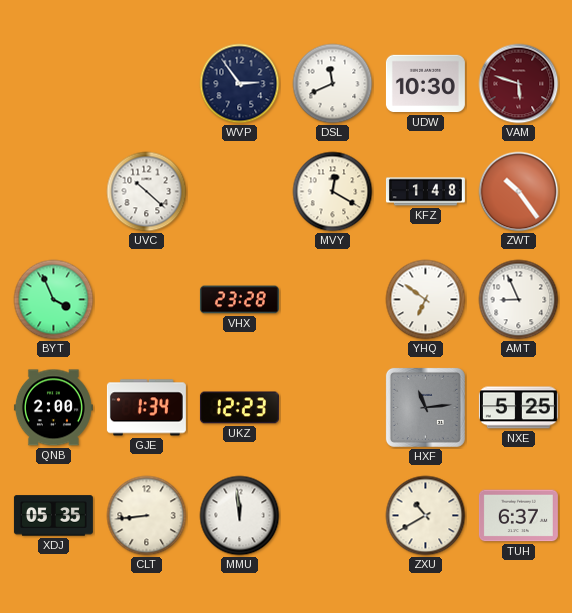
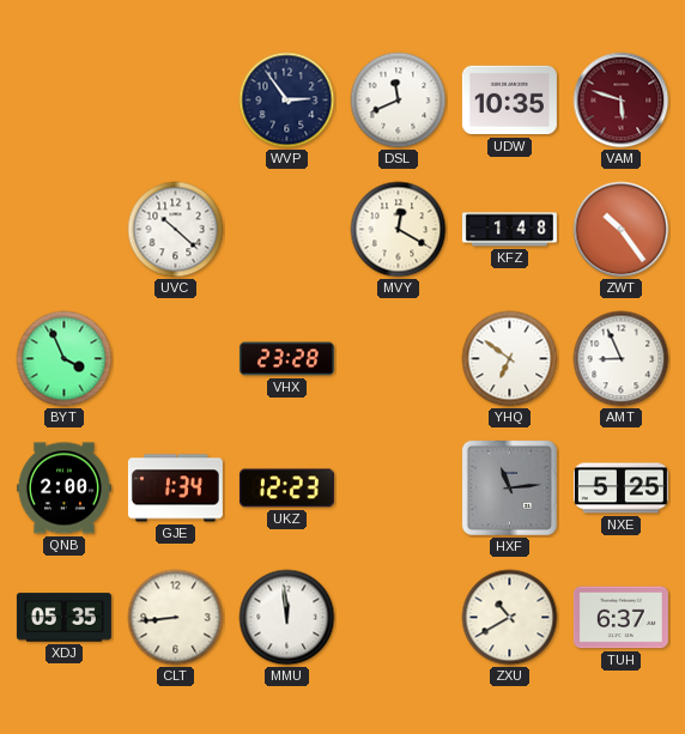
UDW: 10:30 -> 10:35 (509, 101)
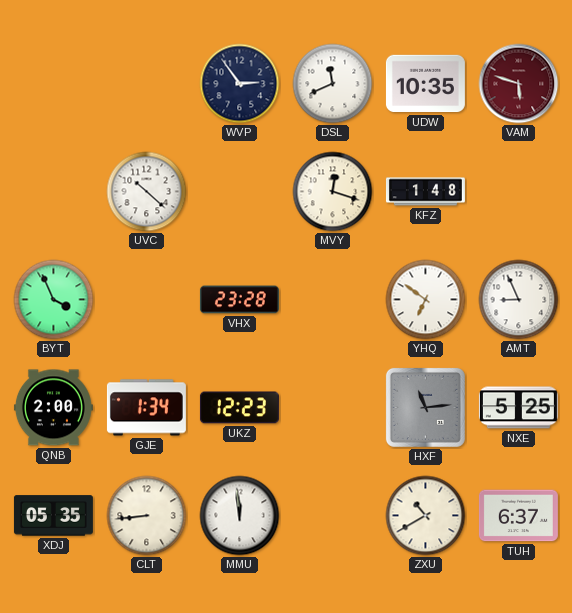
MVY: 12:20 -> 12:18 (333, 192)
ZWT: 10:24 -> none (622, 230)
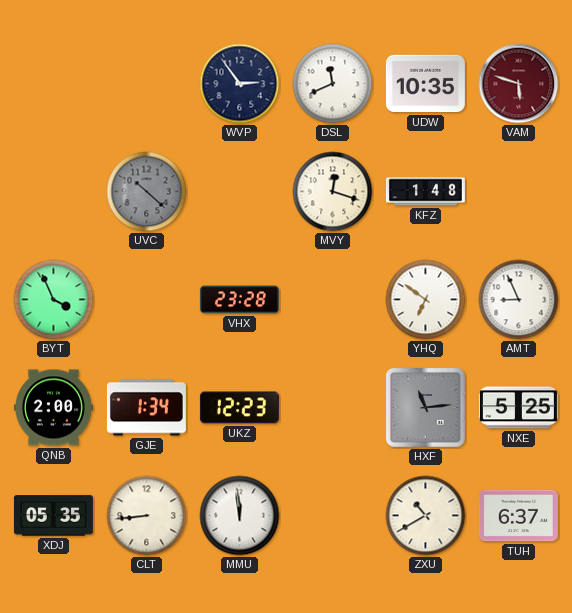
UVC dial: white -> grey (147, 192)
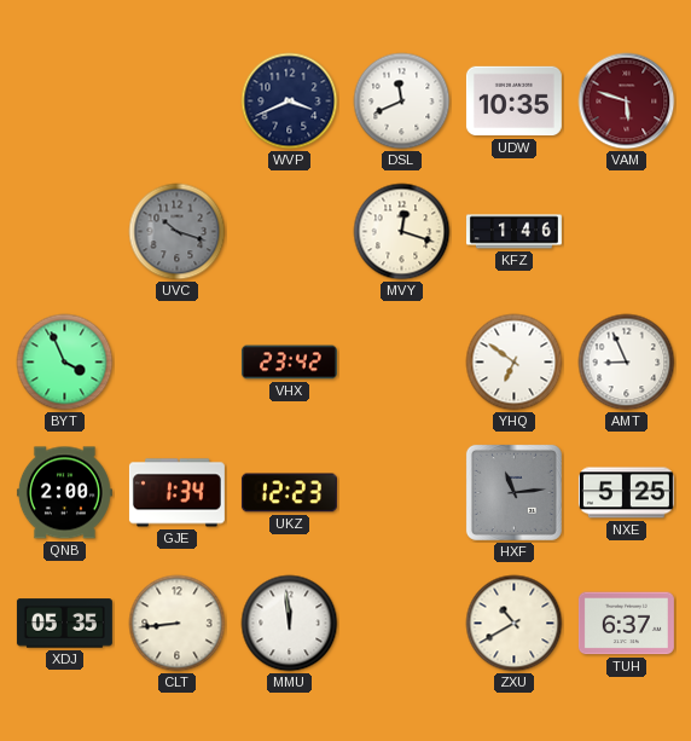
WVP: 2:54 -> 3:41 (290, 102)
UVC: 10:22 -> 10:18 (178, 232)
KFZ: 1:48 -> 1:46 (513, 232)
VHX: 23:28 -> 23:42 (289, 363)
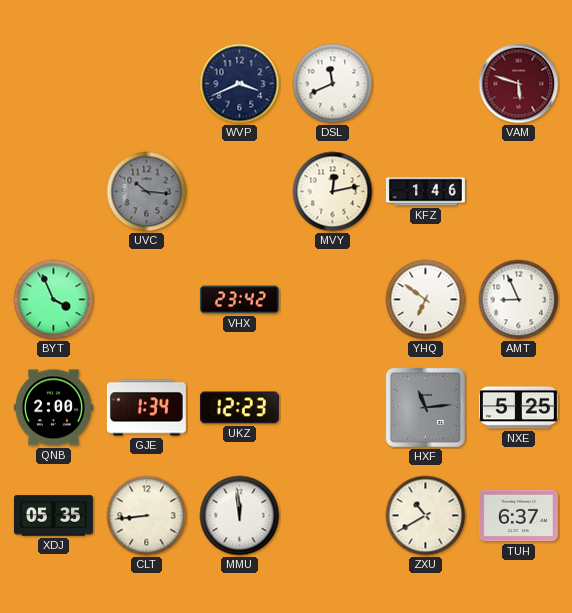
UDW: 10:35 -> none (513, 102)
UVC: 10:18 -> 10:16 (147, 192)
MVY: 12:18 -> 12:13 (333, 192)
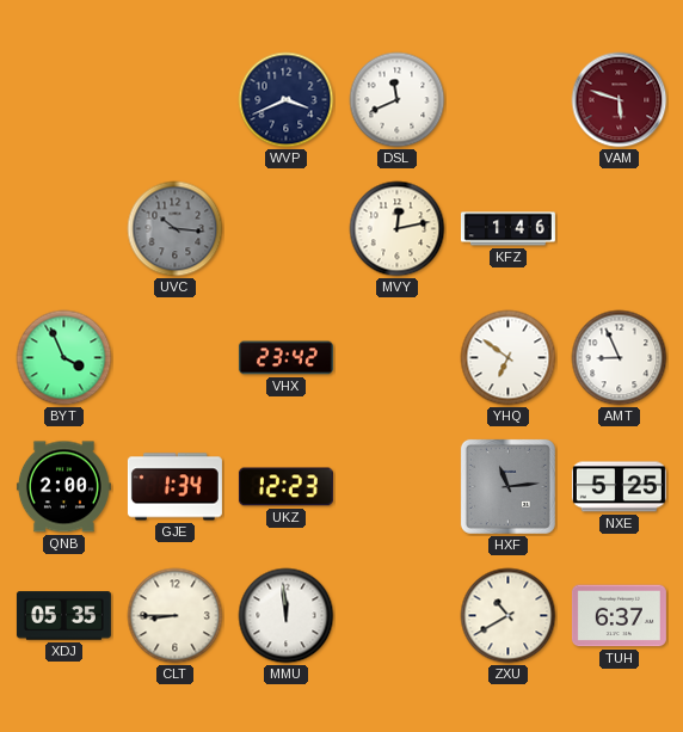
CLT: 8:44 -> 8:45 (176, 616)
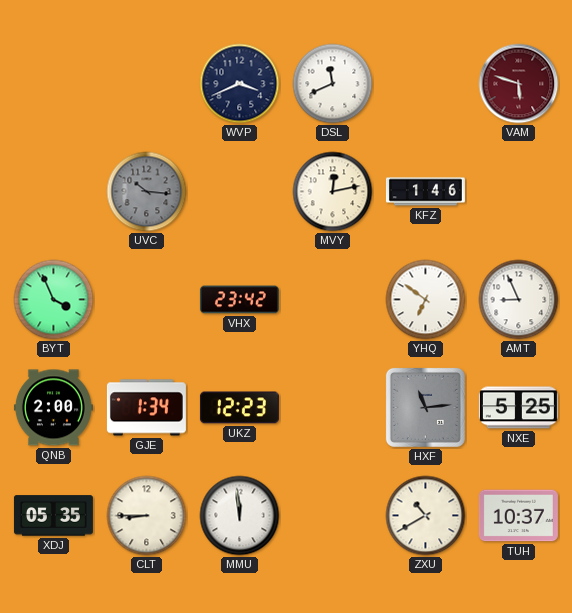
TUH: 6:37 -> 10:37 (518, 516)
